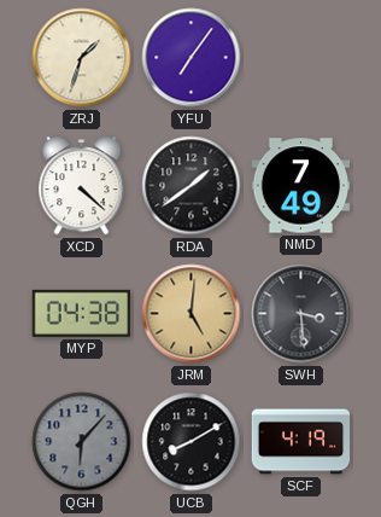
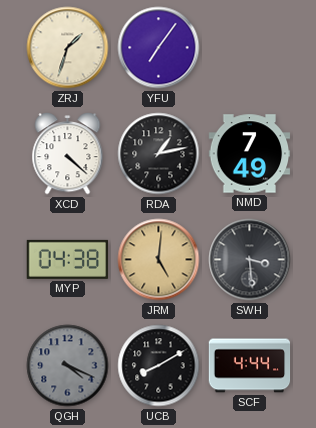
RDA: 1:39 -> 1:13 (159, 154)
QGH: 6:07 -> 4:19 (68, 366)
SCF: 4:19 -> 4:44 (250, 366)
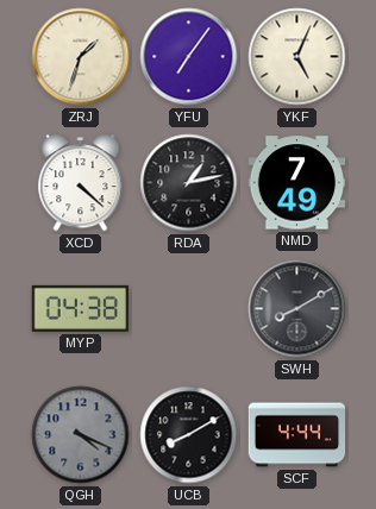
YKF: none -> 5:04 (297, 57)
JRM: 5:01 -> none (159, 260)
SWH: 3:29 -> 8:10 (297, 309)
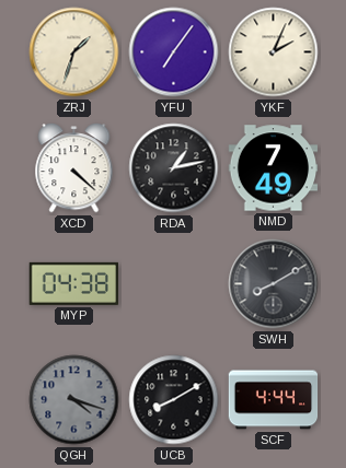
YKF: 5:04 -> 2:04 (274, 52)
QGH: 4:19 -> 4:18 (74, 400)
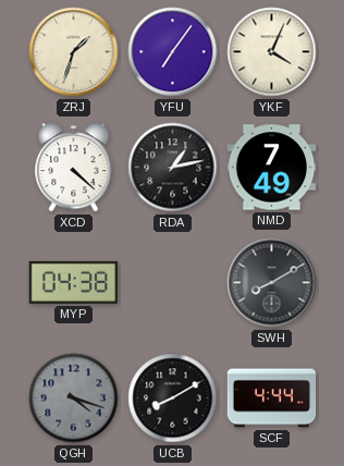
YKF: 2:04 -> 4:04 (272, 52)
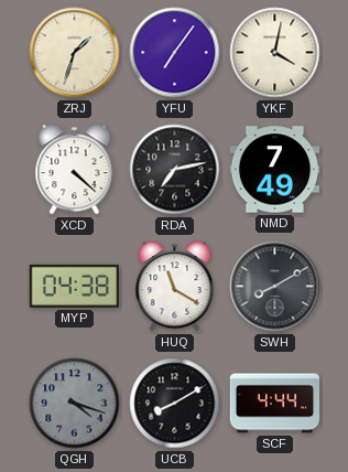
YKF: 4:04 -> 4:02 (275, 53)
RDA: 1:13 -> 7:13 (175, 170)
HUQ: none -> 11:20 (175, 287)
